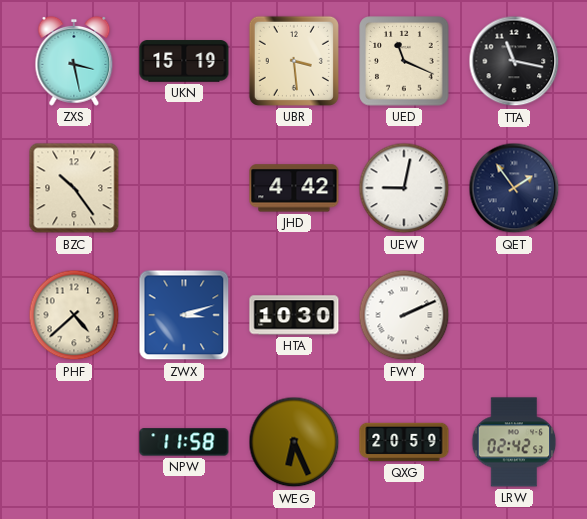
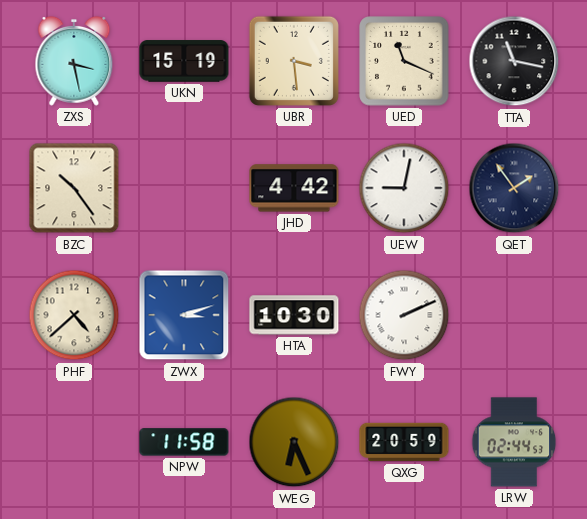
LRW: 02:42 -> 02:44 (514, 442)
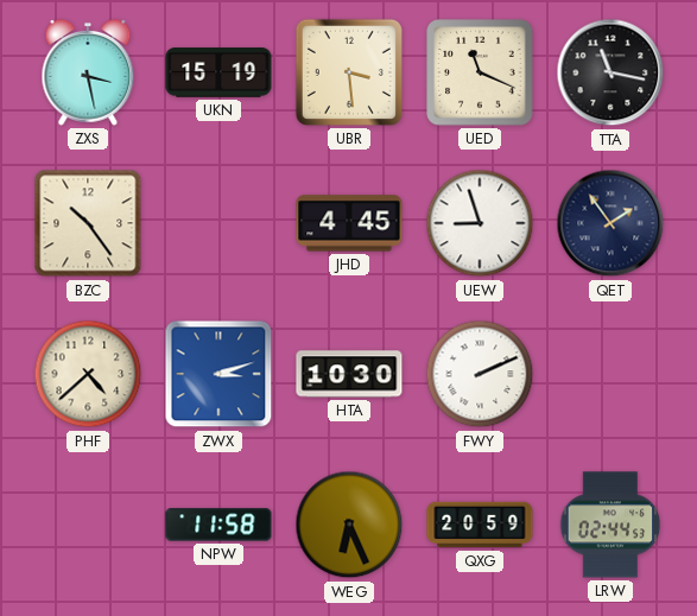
JHD: 4:42 -> 4:45 (349, 223)
UEW: 9:02 -> 8:57 (480, 223)
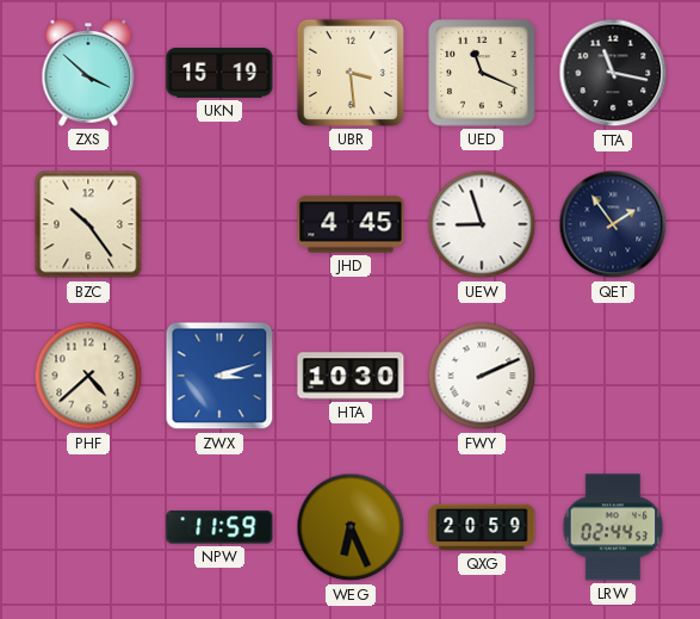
ZXS: 3:28 -> 3:52 (88, 73)
NPW: 11:58 -> 11:59 (219, 527)
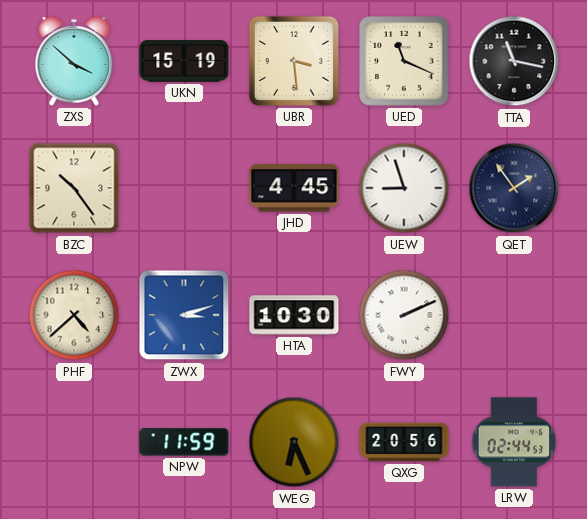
QXG: 20:59 -> 20:56 (404, 442)
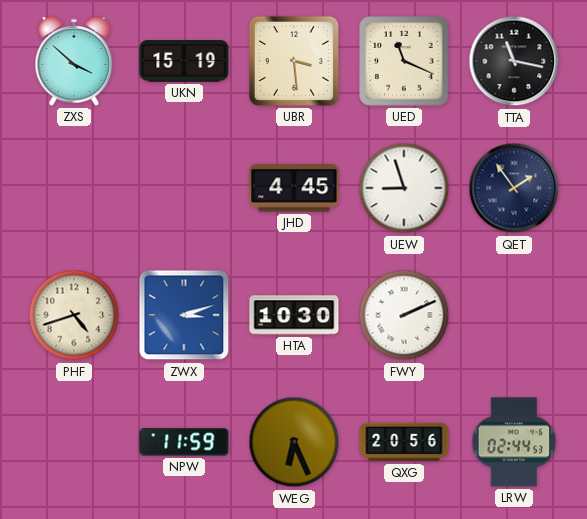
BZC: 10:24 -> none (74, 188)
PHF: 4:38 -> 4:42 (74, 315)
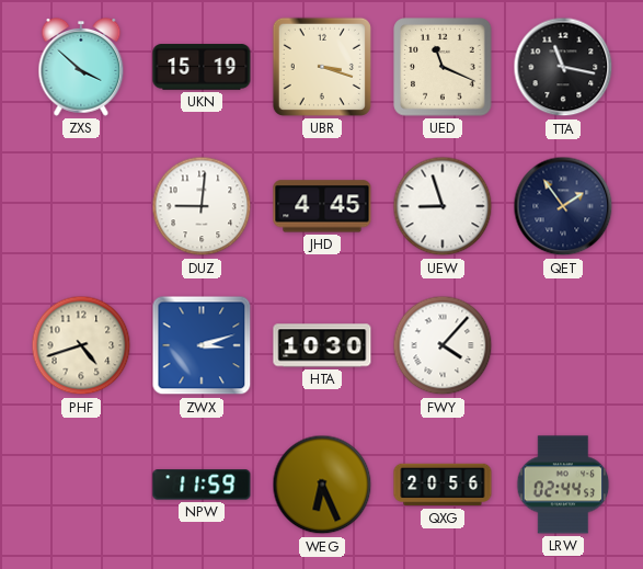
UBR: 3:29 -> 3:18 (322, 67)
DUZ: none -> 9:01 (202, 206)
FWY: 2:11 -> 4:07 (443, 345)
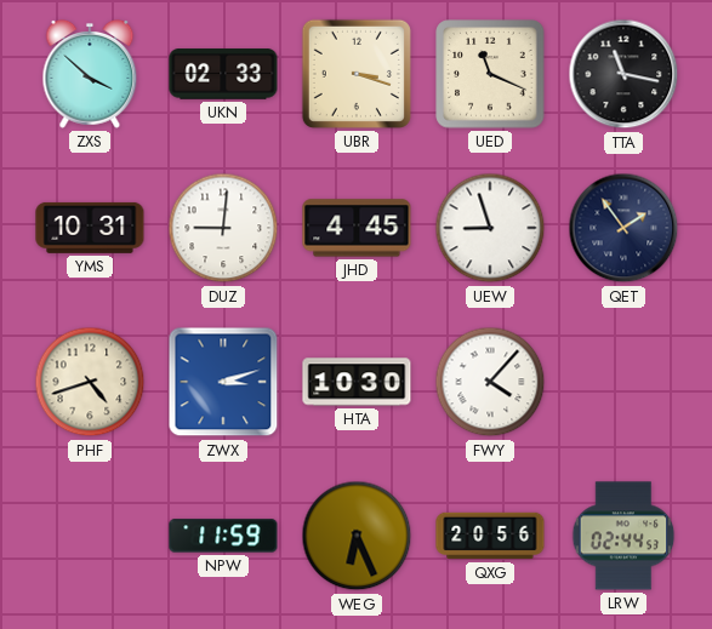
UKN: 15:19 -> 02:33 (223, 74)
YMS: none -> 10:31 (90, 228)
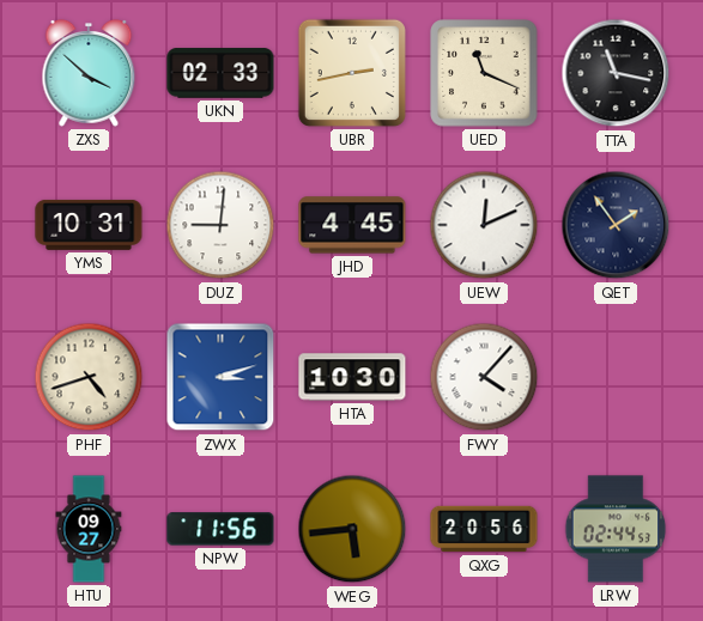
UBR: 3:18 -> 2:43 (352, 73)
UEW: 8:57 -> 12:11 (484, 225)
HTU: none -> 09:27 (89, 529)
NPW: 11:59 -> 11:56 (220, 529)
WEG: 6:26 -> 5:44 (352, 529)
